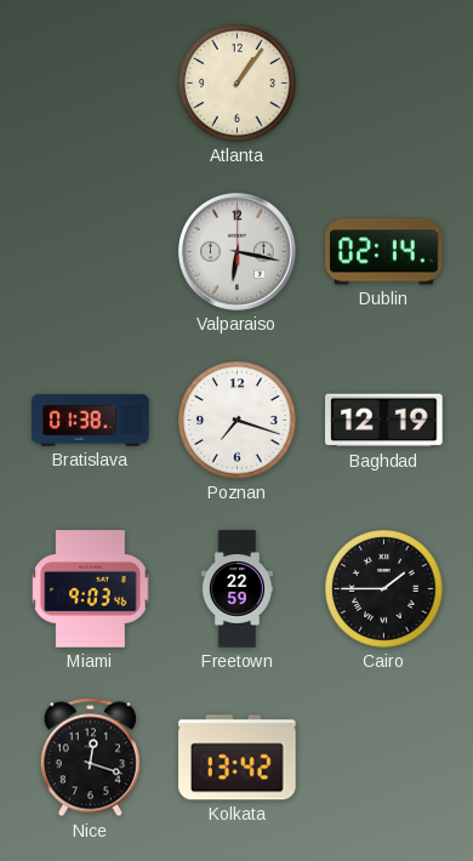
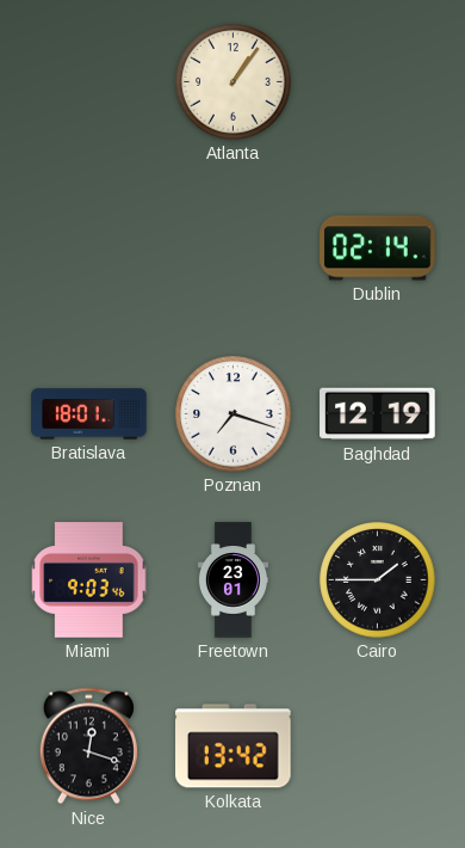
Valparaiso: 6:17 -> none (236, 251)
Bratislava: 01:38 -> 18:01 (89, 414)
Freetown: 22:59 -> 23:01 (232, 580)
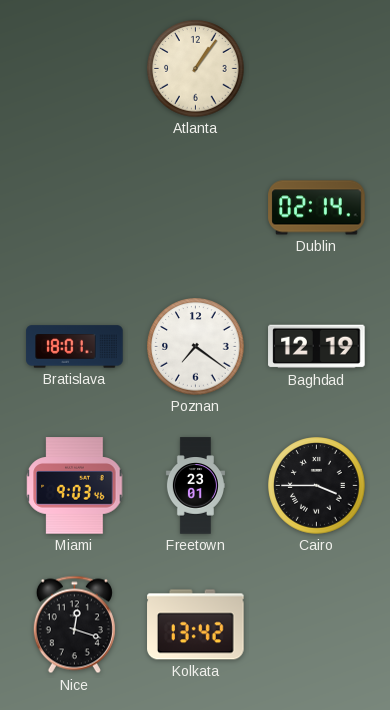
Poznan: 7:18 -> 7:21 (196, 347)
Cairo: 1:45 -> 3:45 (317, 486)
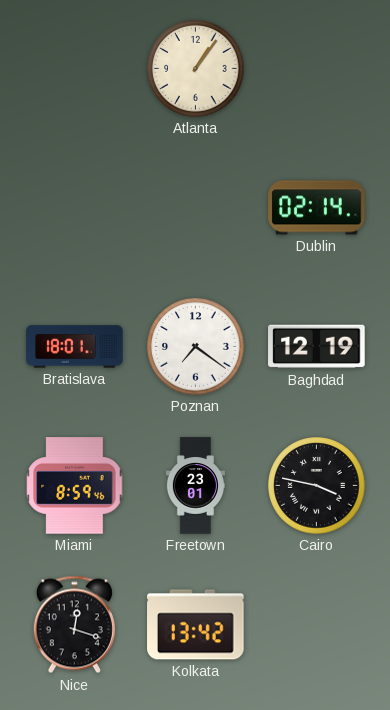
Miami: 9:03 -> 8:59 (75, 486)
Cairo: 3:45 -> 3:47 (317, 486)
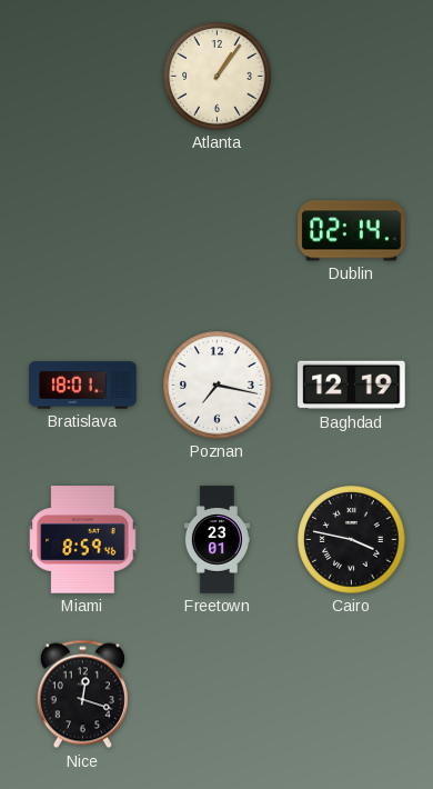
Poznan: 7:21 -> 7:17 (218, 386)
Kolkata: 13:42 -> none (196, 625)
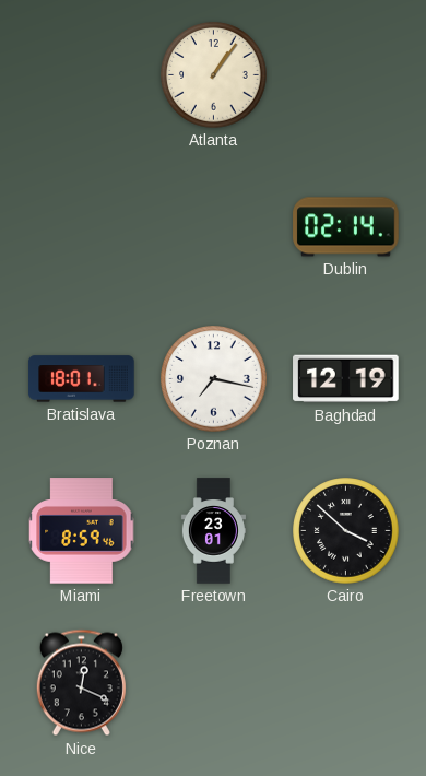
Cairo: 3:47 -> 3:52 (346, 531)
Nice: 12:18 -> 12:19 (81, 683)
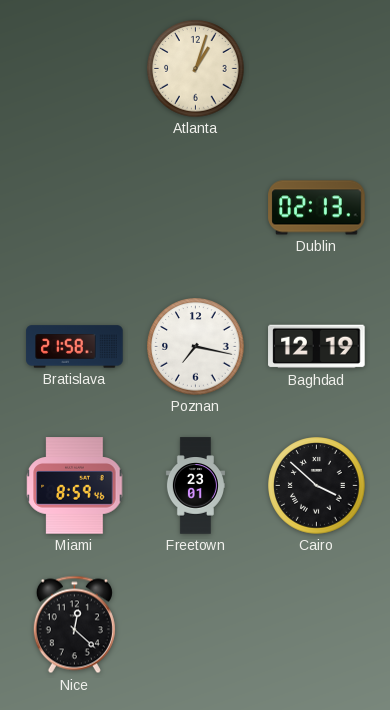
Atlanta: 1:06 -> 1:03 (196, 69)
Dublin: 02:14 -> 02:13 (317, 208)
Bratislava: 18:01 -> 21:58 (75, 347)
Nice: 12:19 -> 12:22 (74, 625)
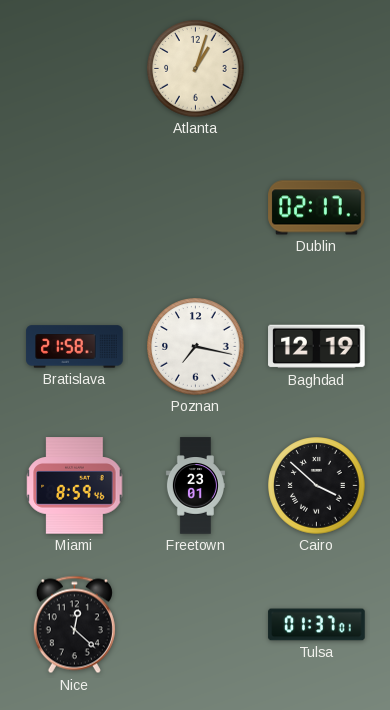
Dublin: 02:13 -> 02:17 (317, 208)
Tulsa: none -> 01:37 (317, 625)
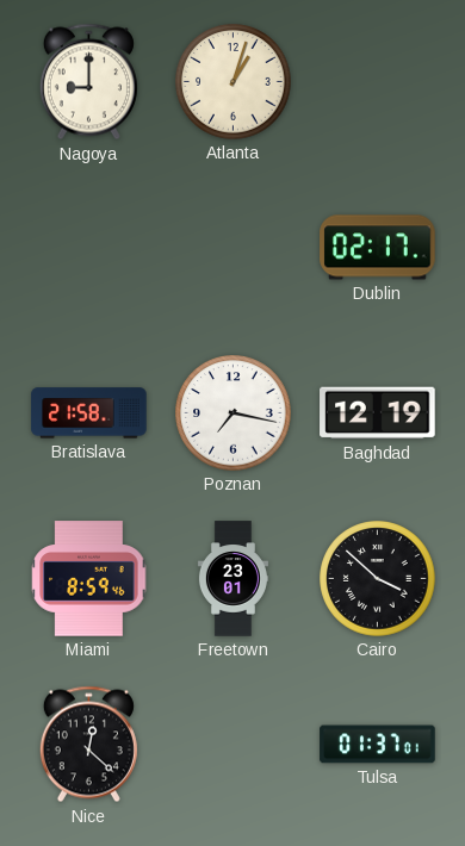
Nagoya: none -> 9:00 (88, 82)
